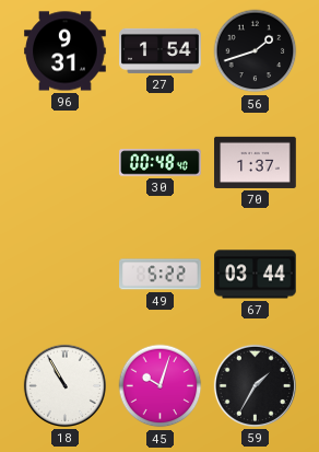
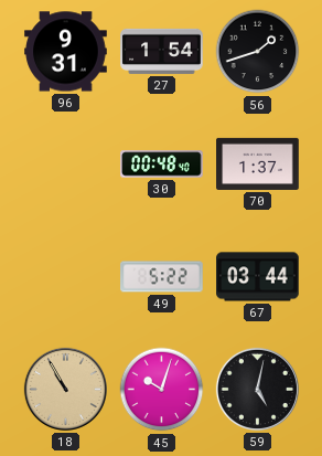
18 dial: white -> champagne (65, 389)
59: 1:35 -> 5:02 (257, 389)
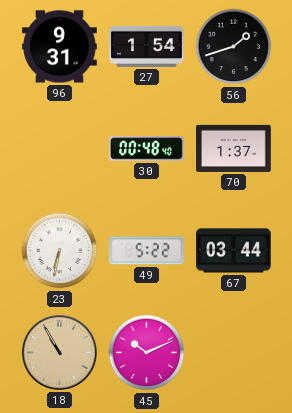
23: none -> 6:32 (60, 251)
45: 10:03 -> 10:11 (147, 353)
59: 5:02 -> none (257, 389)
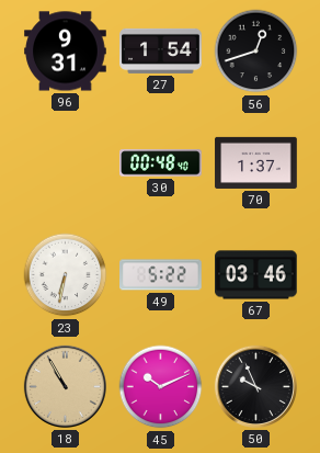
56: 1:42 -> 12:42 (256, 52)
67: 03:44 -> 03:46 (256, 275)
50: none -> 9:56 (255, 386)
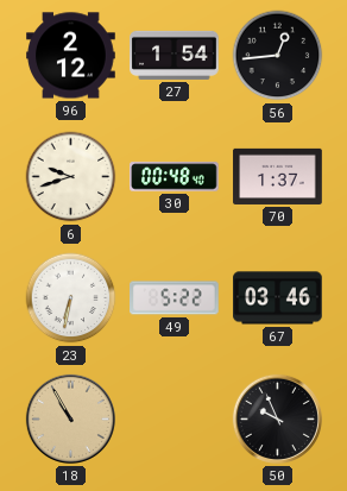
96: 9:31 -> 2:12 (71, 56)
56: 12:42 -> 12:44 (278, 56)
6: none -> 9:42 (71, 177)
45: 10:11 -> none (161, 387)
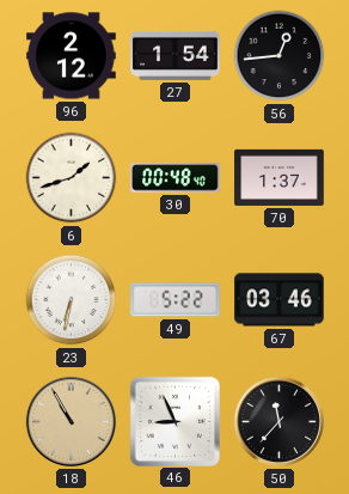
6: 9:42 -> 1:42 (72, 178)
46: none -> 8:56 (174, 421)
50: 9:56 -> 11:37 (278, 421)
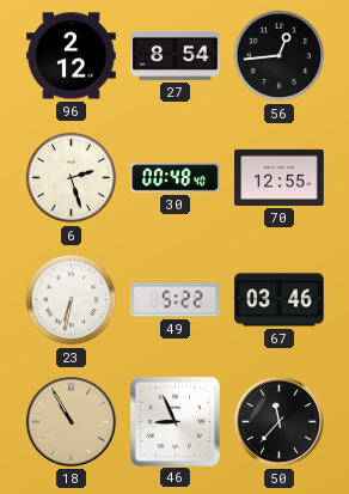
27: 1:54 -> 8:54 (176, 55)
6: 1:42 -> 2:27 (72, 178)
70: 1:37 -> 12:55 (280, 177)
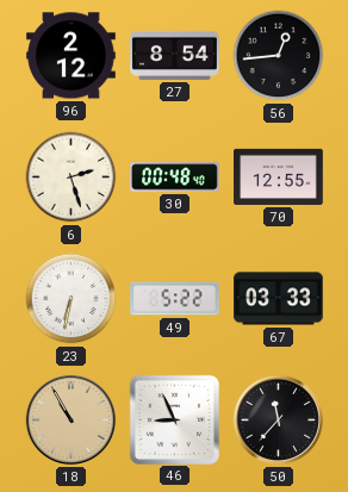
67: 03:46 -> 03:33 (279, 299)
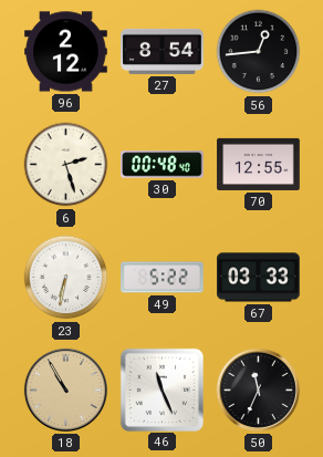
46: 8:56 -> 11:26 (161, 390)
50: 11:37 -> 11:34 (258, 390)
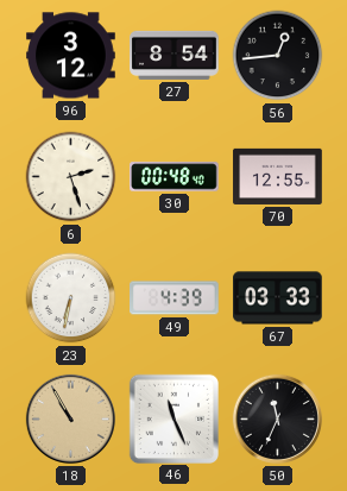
96: 2:12 -> 3:12 (71, 56)
49: 5:22 -> 4:39 (175, 298)
